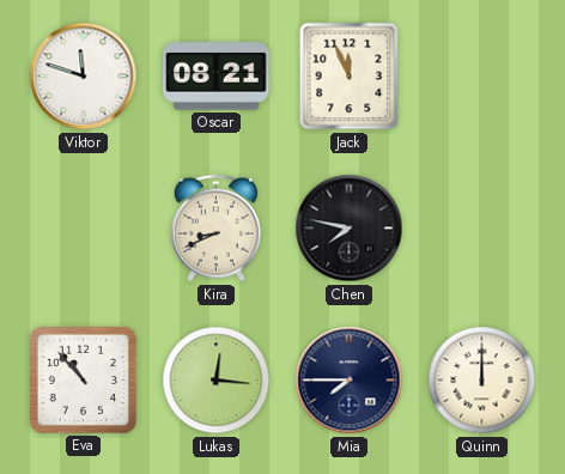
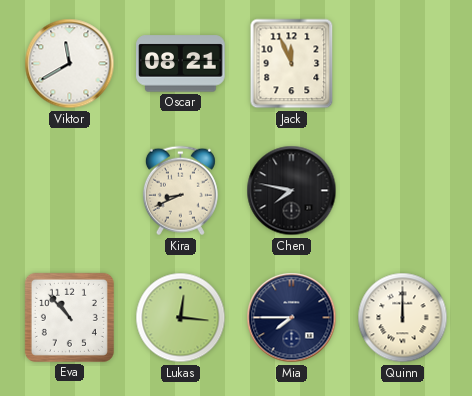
Viktor: 11:48 -> 11:40 (70, 64)
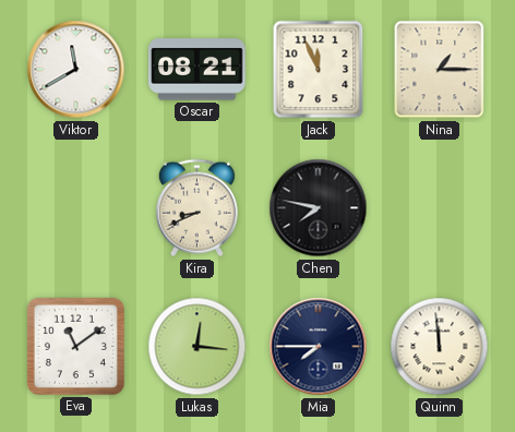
Nina: none -> 1:15 (440, 70)
Eva: 10:53 -> 11:09 (75, 346)
Quinn: 12:00 -> 11:59 (440, 347)
